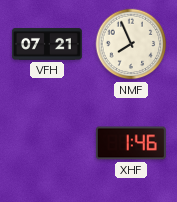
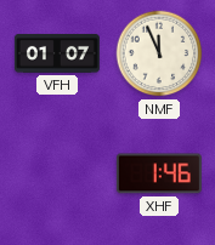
VFH: 07:21 -> 01:07 (57, 53)
NMF: 7:56 -> 11:56 (159, 53)
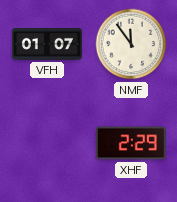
NMF: 11:56 -> 11:54 (131, 44)
XHF: 1:46 -> 2:29 (131, 143)
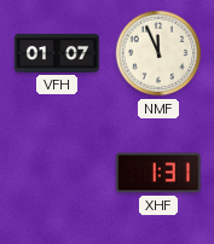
NMF: 11:54 -> 11:56 (158, 53)
XHF: 2:29 -> 1:31 (158, 173)
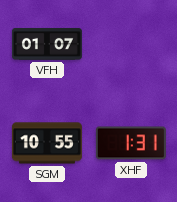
NMF: 11:56 -> none (158, 53)
SGM: none -> 10:55 (47, 143)
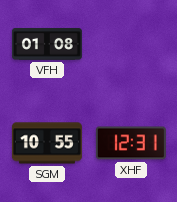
VFH: 01:07 -> 01:08 (47, 44)
XHF: 1:31 -> 12:31 (131, 143)
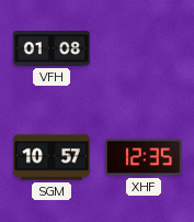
SGM: 10:55 -> 10:57 (52, 157)
XHF: 12:31 -> 12:35 (144, 157)
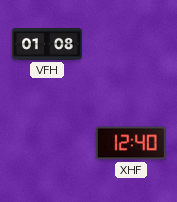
SGM: 10:57 -> none (52, 157)
XHF: 12:35 -> 12:40 (131, 143)
